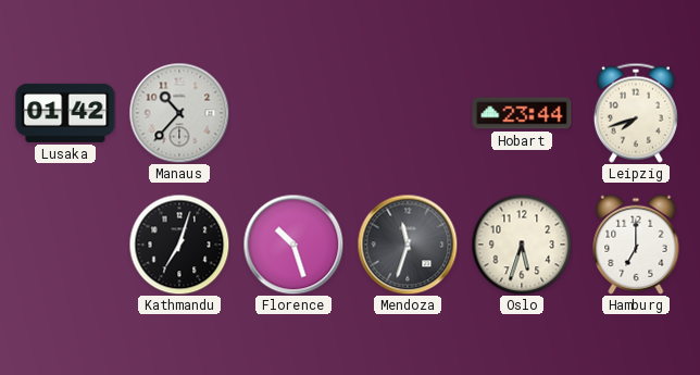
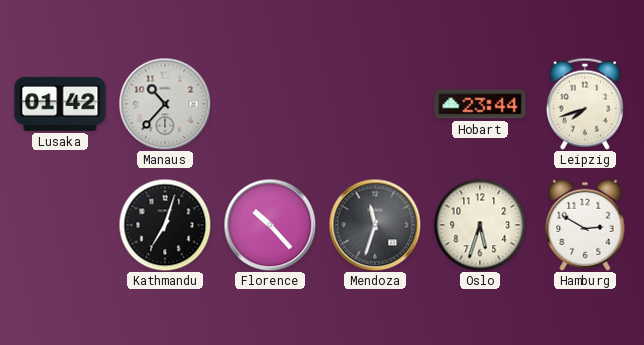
Florence: 10:27 -> 10:23 (270, 225)
Hamburg: 7:00 -> 2:50 (585, 225)
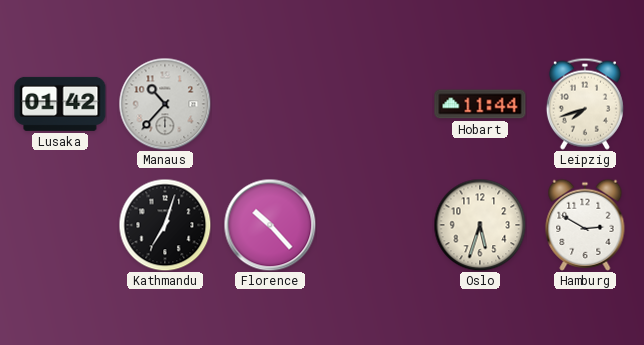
Hobart: 23:44 -> 11:44 (480, 104)
Mendoza: 11:33 -> none (375, 225)
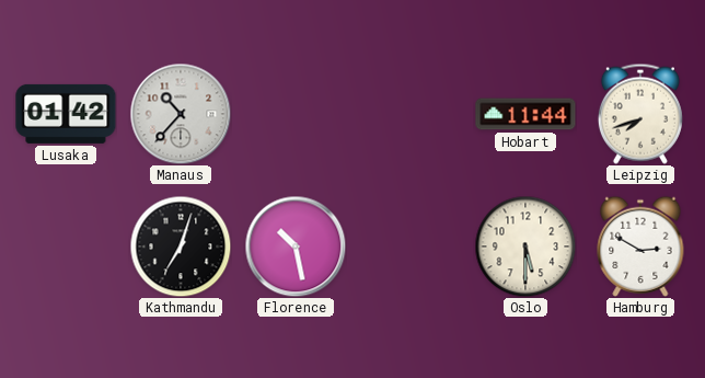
Florence: 10:23 -> 10:28 (296, 247)
Oslo: 5:33 -> 5:30 (525, 247)
